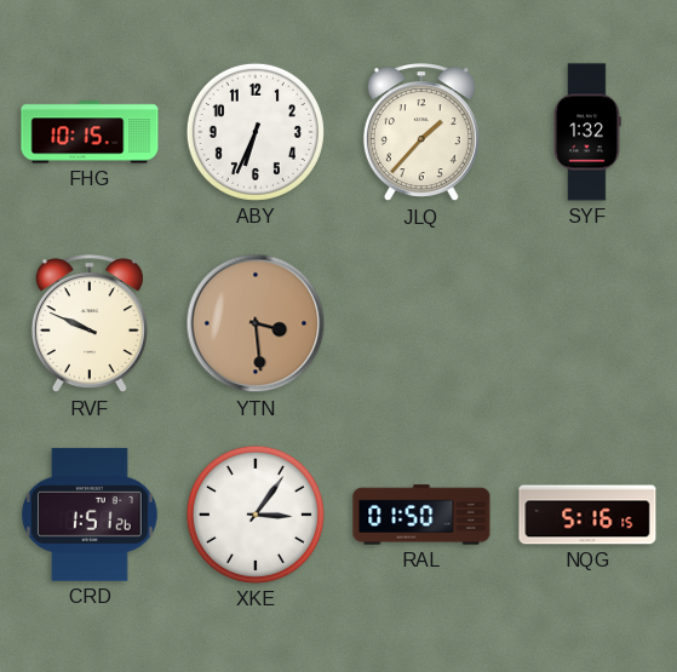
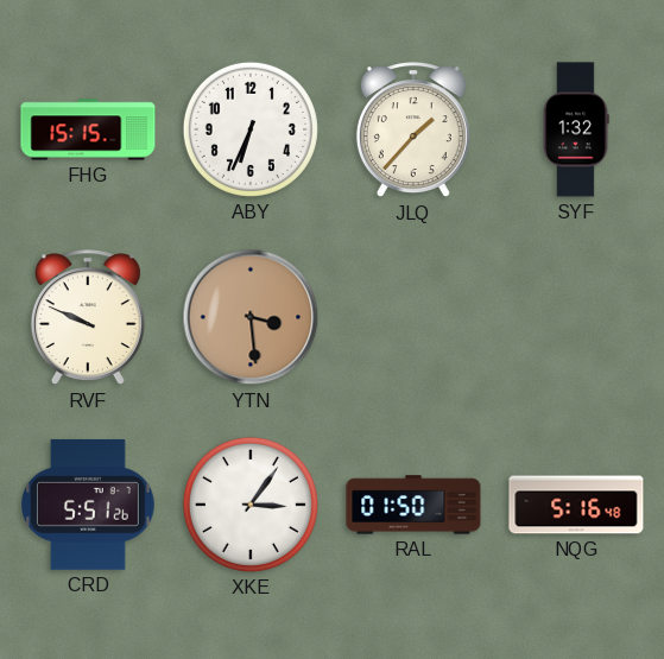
FHG: 10:15 -> 15:15 (88, 129)
CRD: 1:51 -> 5:51 (89, 505)
NQG: 5:16:15 -> 5:16:48 (576, 505)
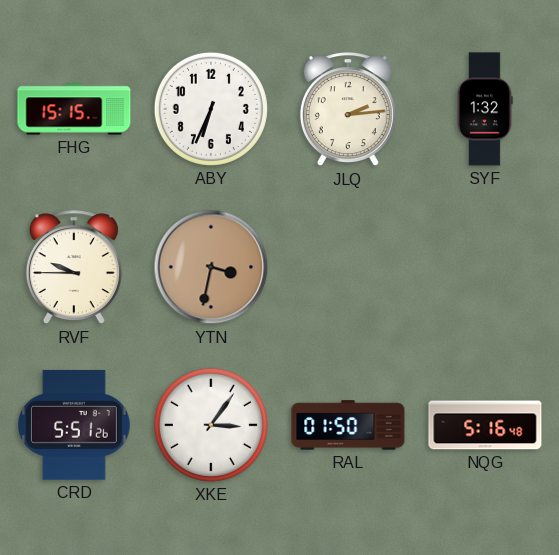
JLQ: 1:37 -> 2:14 (348, 110)
RVF: 9:49 -> 9:45 (74, 268)
YTN: 3:29 -> 3:32 (211, 267)
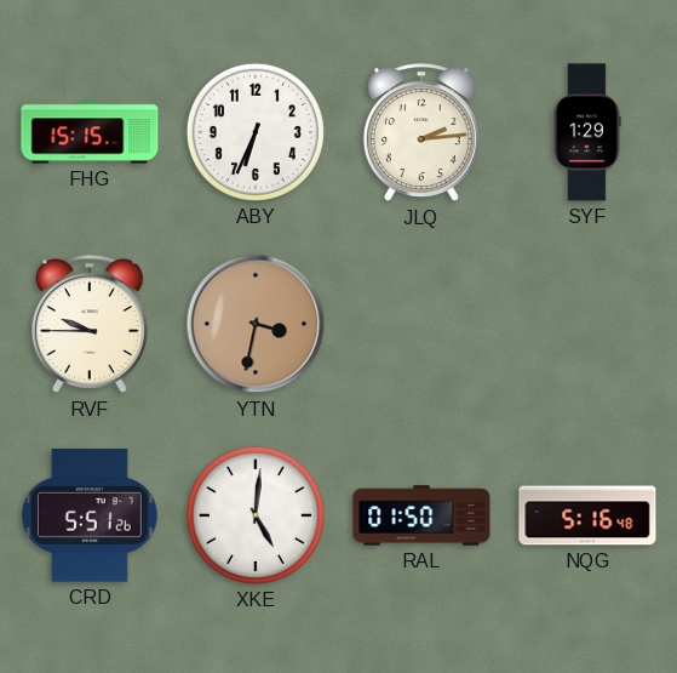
SYF: 1:32 -> 1:29 (587, 132)
XKE: 3:06 -> 5:01 (256, 515)
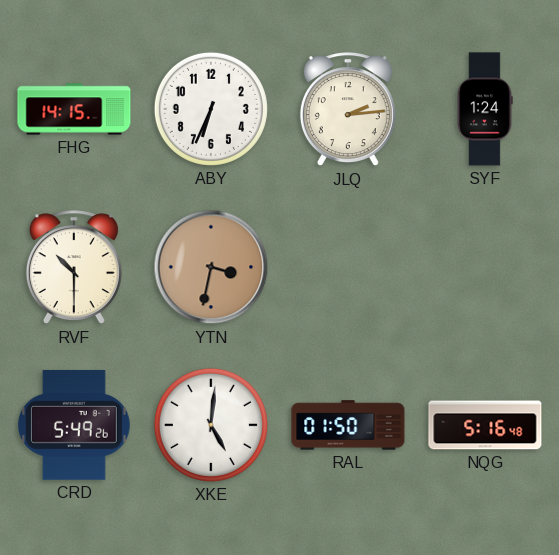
FHG: 15:15 -> 14:15 (74, 109)
SYF: 1:29 -> 1:24 (485, 109)
RVF: 9:45 -> 10:30 (74, 268)
CRD: 5:51 -> 5:49 (75, 425)
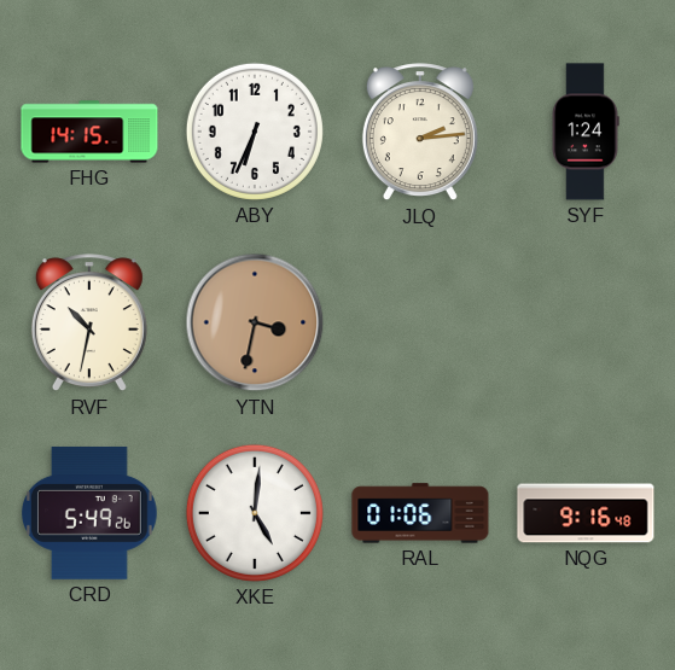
RVF: 10:30 -> 10:32 (89, 324)
RAL: 01:50 -> 01:06 (420, 513)
NQG: 5:16 -> 9:16 (586, 513)
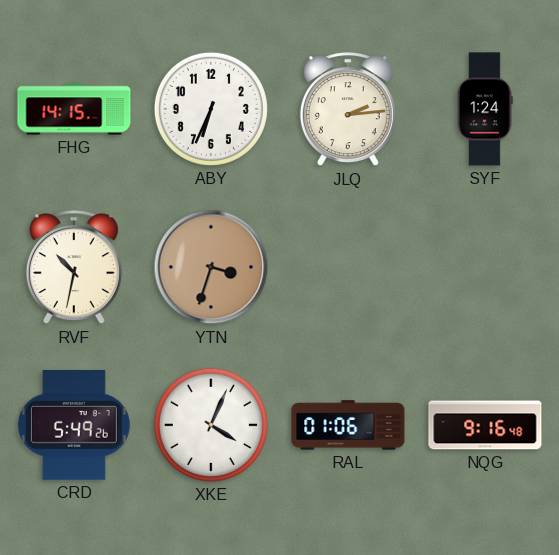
YTN: 3:32 -> 3:33 (211, 267)
XKE: 5:01 -> 4:04 (211, 425)
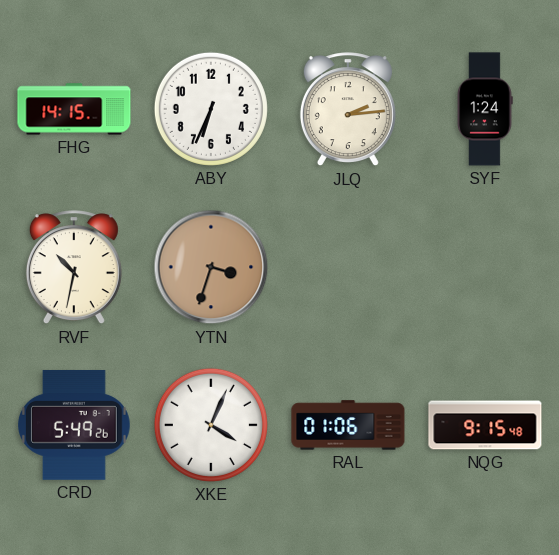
NQG: 9:16 -> 9:15 (485, 425)
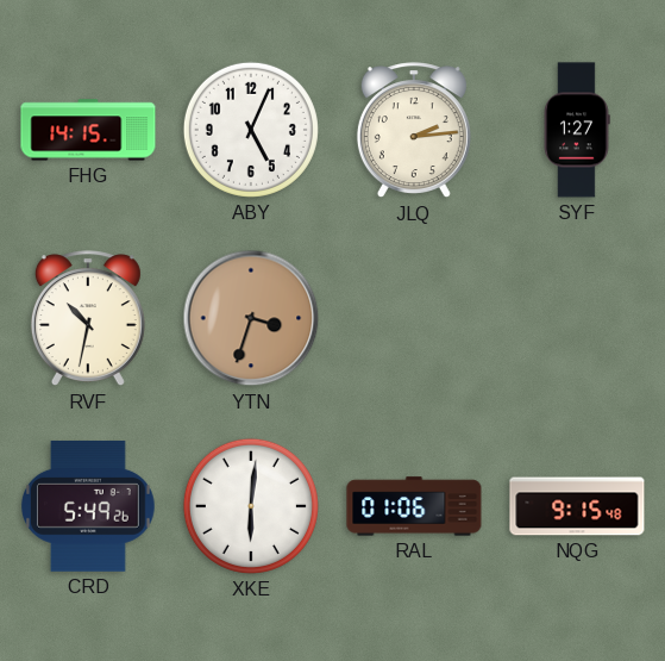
ABY: 6:34 -> 5:04 (251, 130)
SYF: 1:24 -> 1:27 (577, 130)
XKE: 4:04 -> 6:01 (251, 506)
